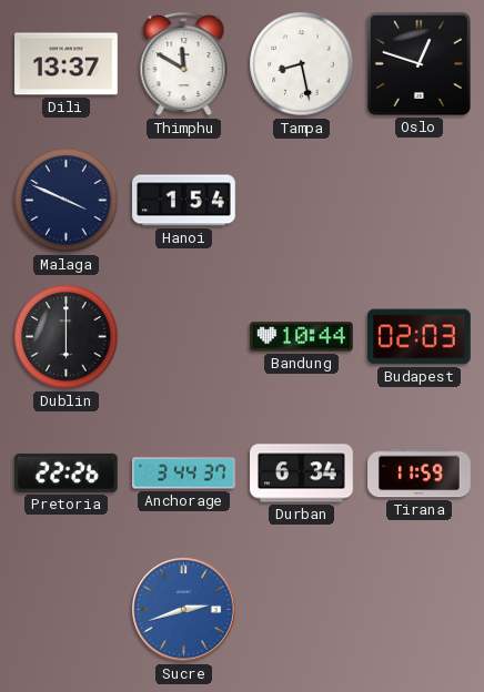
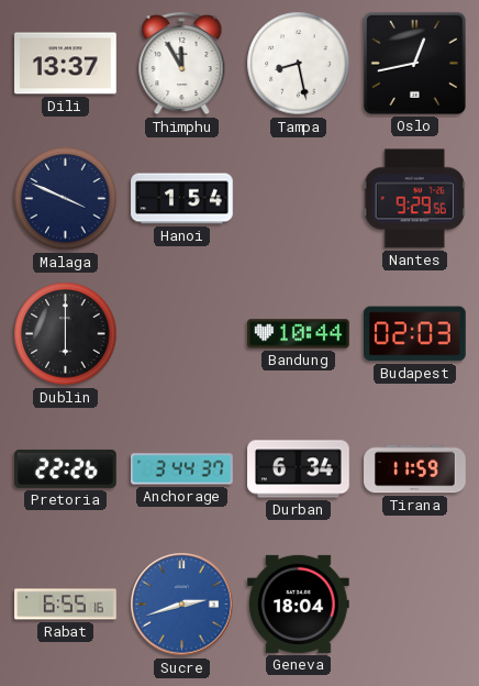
Thimphu: 11:50 -> 11:55 (182, 64)
Oslo: 12:48 -> 12:43 (414, 63)
Nantes: none -> 9:29 (414, 199)
Rabat: none -> 6:55 (66, 605)
Geneva: none -> 18:04 (299, 604)
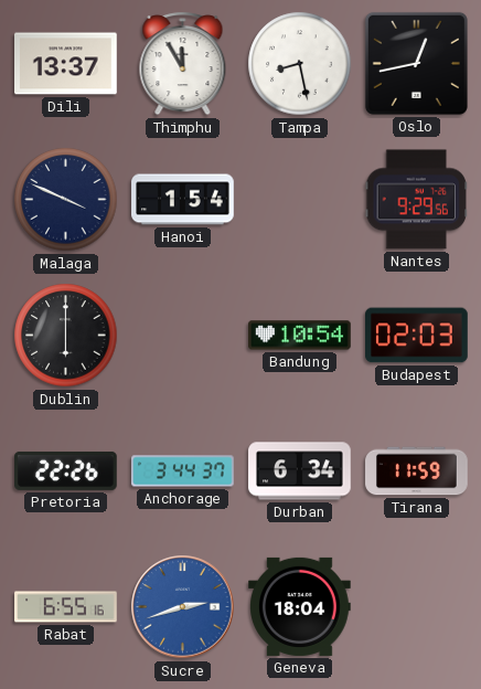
Bandung: 10:44 -> 10:54 (300, 336)
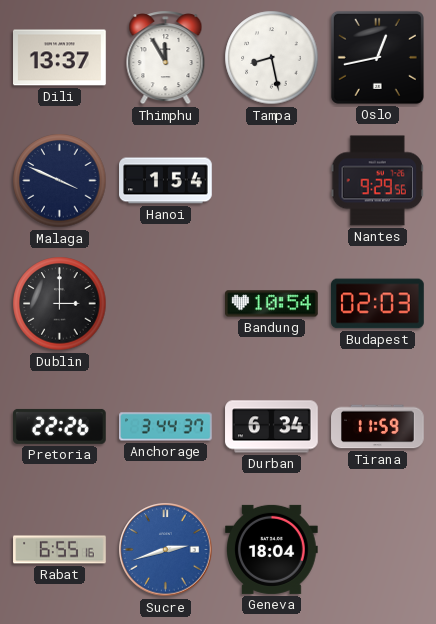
Dublin: 6:00 -> 3:00 (60, 304)
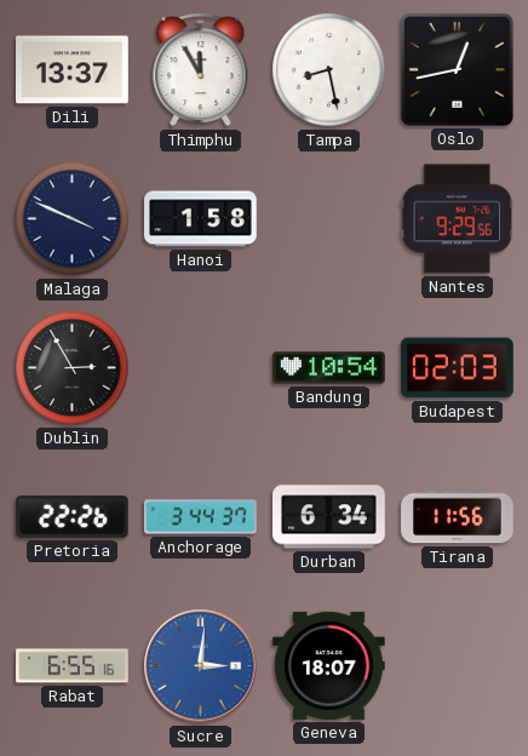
Hanoi: 1:54 -> 1:58 (201, 219)
Dublin: 3:00 -> 2:55 (73, 368)
Tirana: 11:59 -> 11:56 (458, 517)
Sucre: 2:42 -> 3:01 (201, 666)
Geneva: 18:04 -> 18:07 (329, 665)
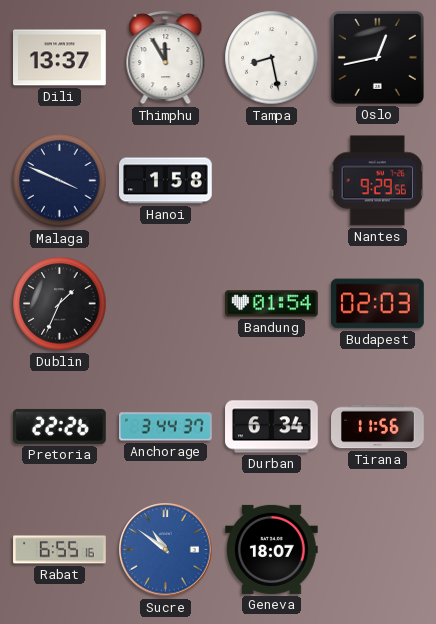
Dublin: 2:55 -> 1:34 (60, 304)
Bandung: 10:54 -> 01:54 (272, 304)
Sucre: 3:01 -> 10:51 (166, 550)
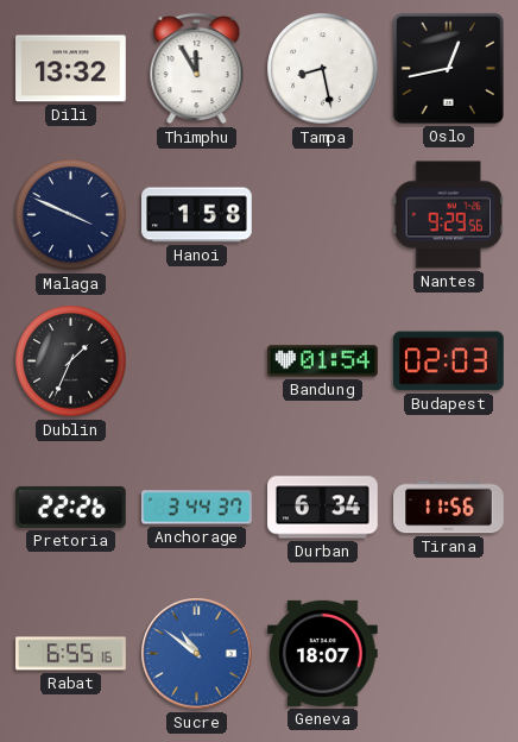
Dili: 13:37 -> 13:32 (71, 69)
